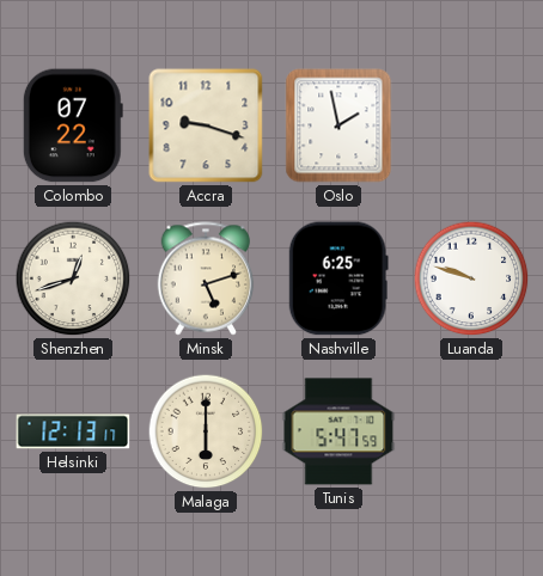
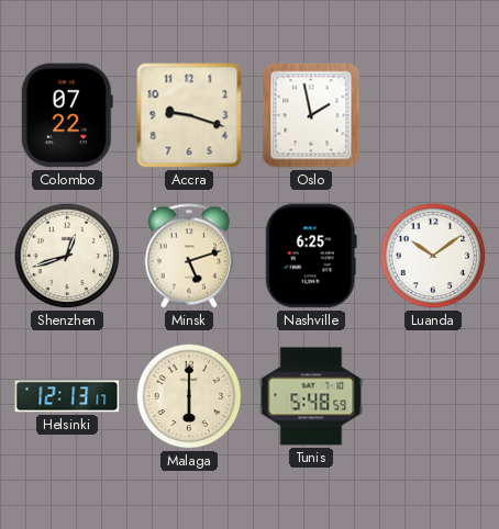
Luanda: 9:48 -> 10:09 (433, 256)
Tunis: 5:47 -> 5:48 (311, 396)
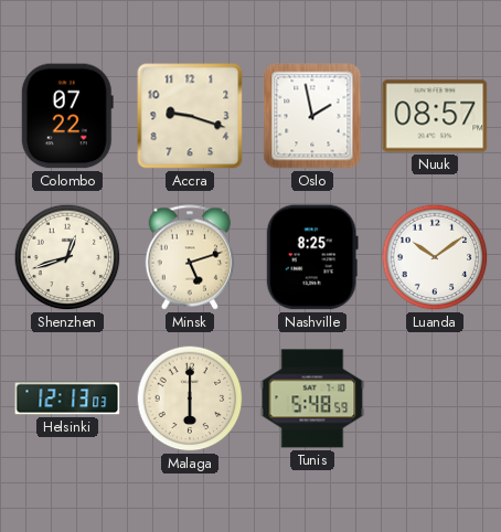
Nuuk: none -> 08:57 (435, 116)
Nashville: 6:25 -> 8:25 (312, 257)
Helsinki: 12:13:17 -> 12:13:03 (67, 398)
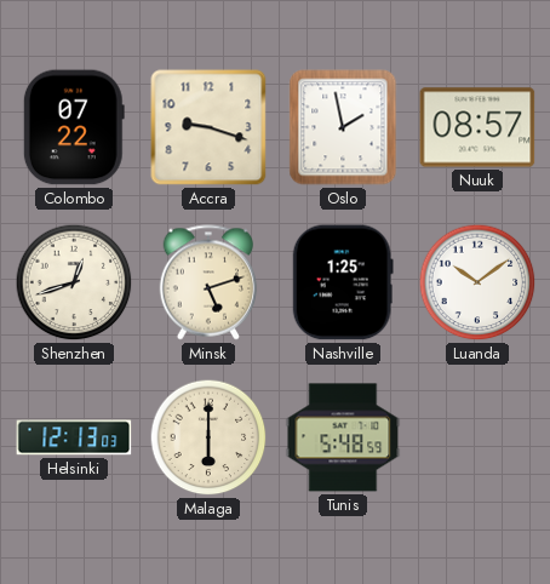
Nashville: 8:25 -> 1:25 (343, 282)
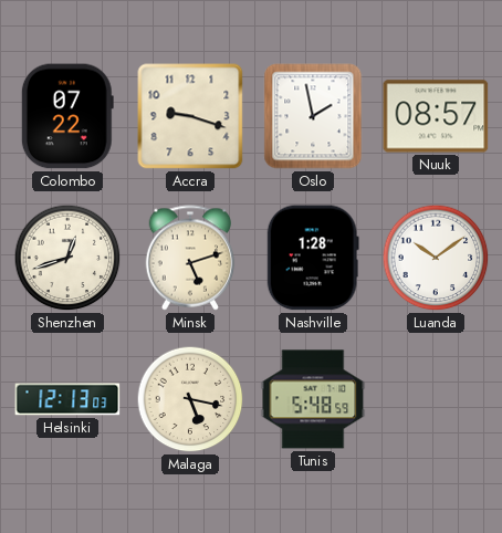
Nashville: 1:25 -> 1:28 (313, 258)
Malaga: 6:00 -> 5:17 (190, 399)
